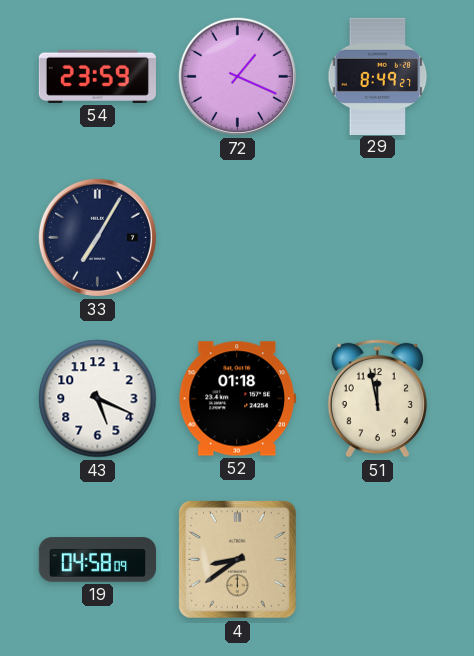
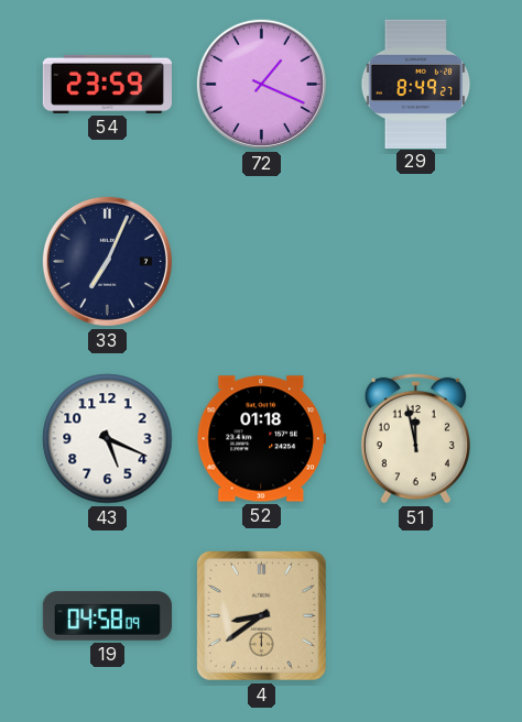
33: 7:05 -> 7:04 (107, 261)
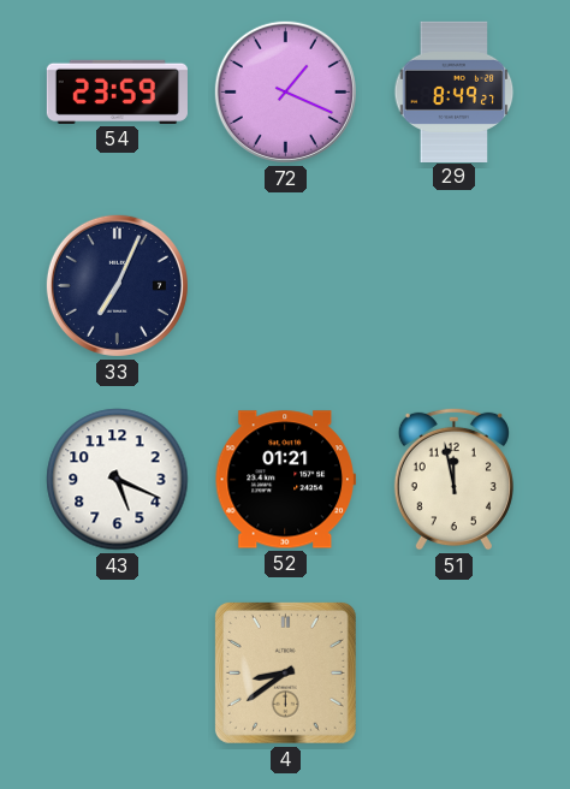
52: 01:18 -> 01:21 (285, 480)
19: 04:58 -> none (107, 616)
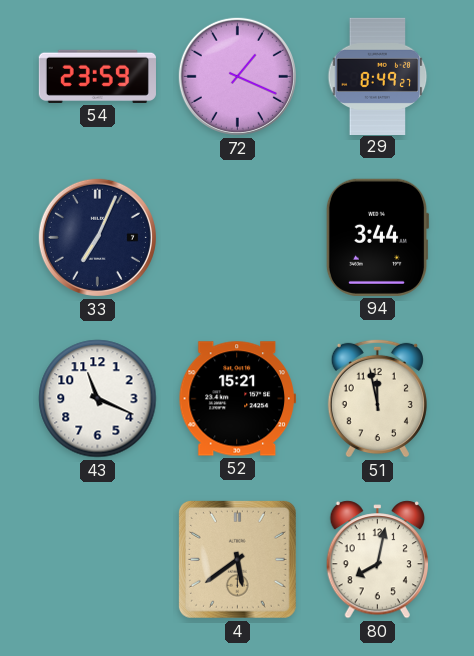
94: none -> 3:44 (377, 237)
43: 5:19 -> 11:19 (98, 399)
52: 01:21 -> 15:21 (237, 399)
4: 8:39 -> 5:39 (237, 559)
80: none -> 8:02 (377, 560)
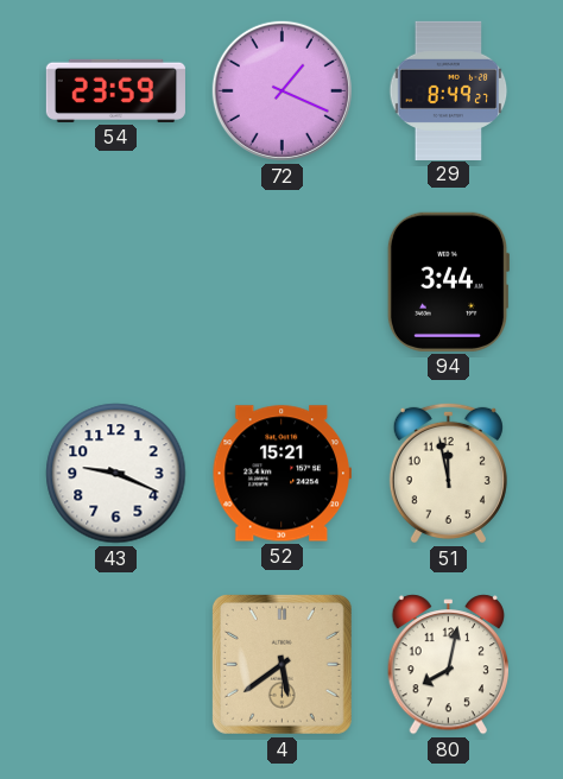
33: 7:04 -> none (97, 237)
43: 11:19 -> 9:19 (116, 474)
